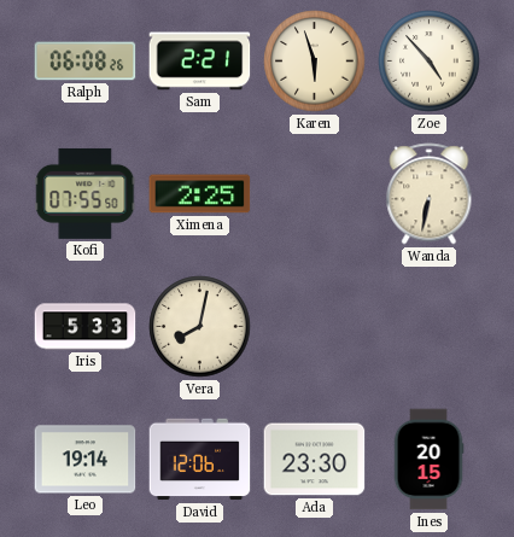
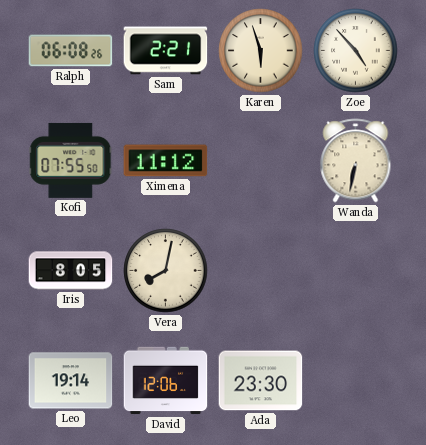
Ximena: 2:25 -> 11:12 (166, 161)
Iris: 5:33 -> 8:05 (71, 271)
Ines: 20:15 -> none (428, 460)
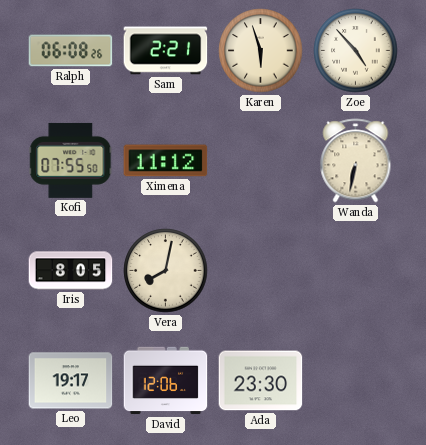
Leo: 19:14 -> 19:17 (71, 381)
